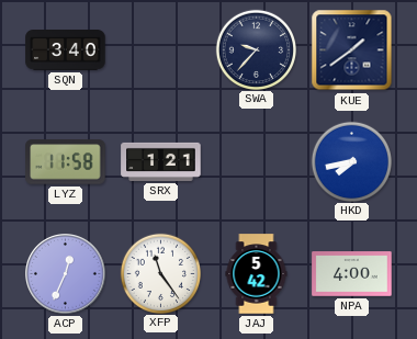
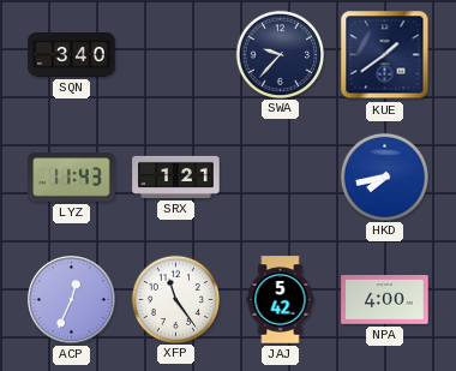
LYZ: 11:58 -> 11:43 (72, 178)
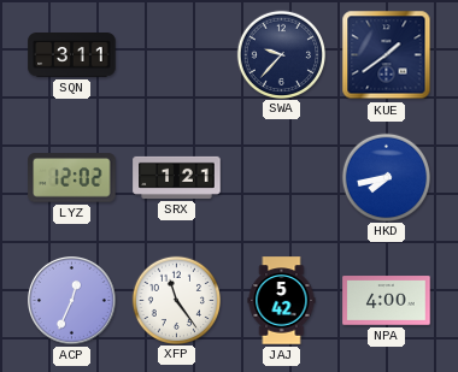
SQN: 3:40 -> 3:11 (72, 55)
LYZ: 11:43 -> 12:02 (72, 178)
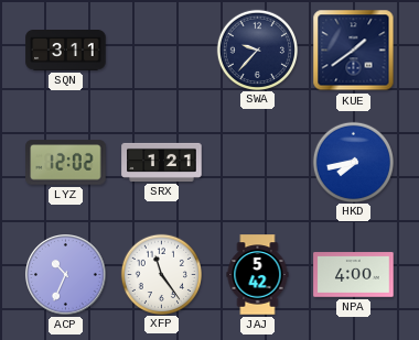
ACP: 12:34 -> 10:34 (66, 275)
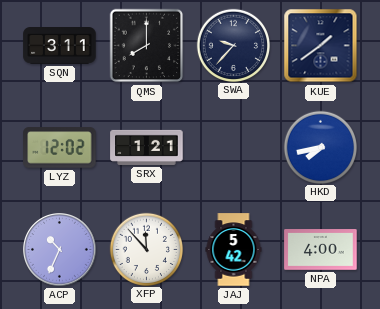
QMS: none -> 8:00 (147, 46)
XFP: 11:24 -> 11:53 (146, 249)
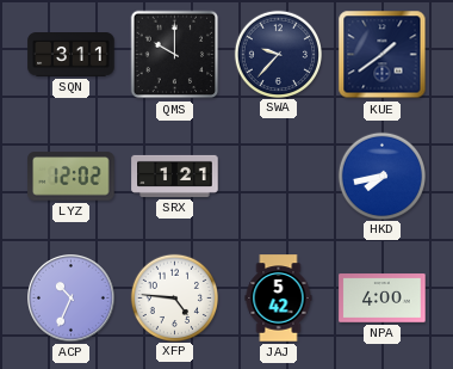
QMS: 8:00 -> 10:00 (175, 55)
XFP: 11:53 -> 4:46 (174, 297)
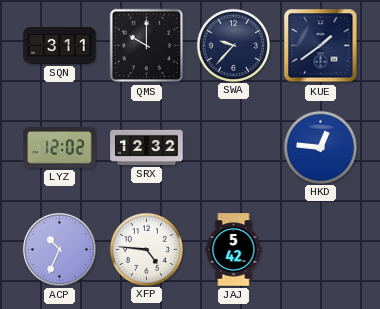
SRX: 1:21 -> 12:32 (147, 147)
HKD: 7:43 -> 12:46 (320, 147)
NPA: 4:00 -> none (383, 299)
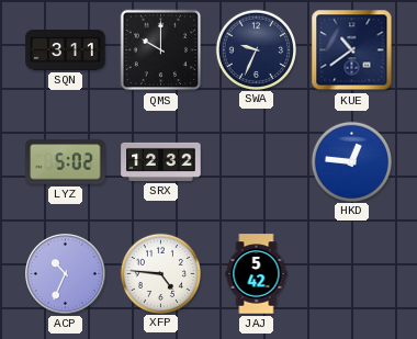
SWA: 9:37 -> 9:34 (256, 49)
KUE: 1:39 -> 10:39 (352, 50)
LYZ: 12:02 -> 5:02 (66, 162)
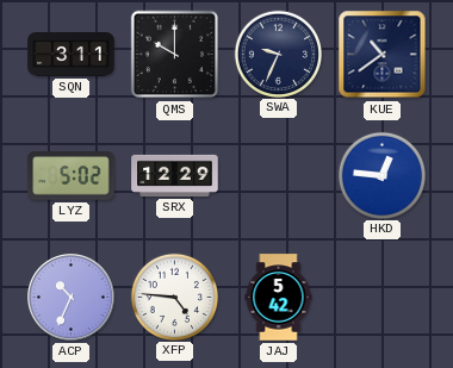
SRX: 12:32 -> 12:29 (175, 175)
